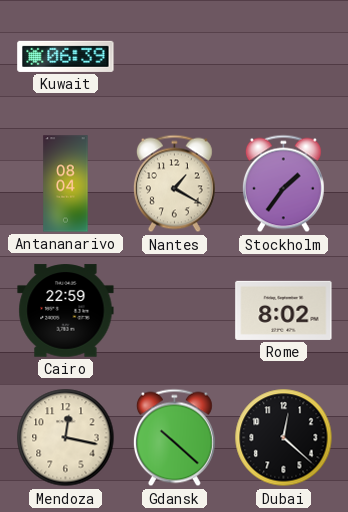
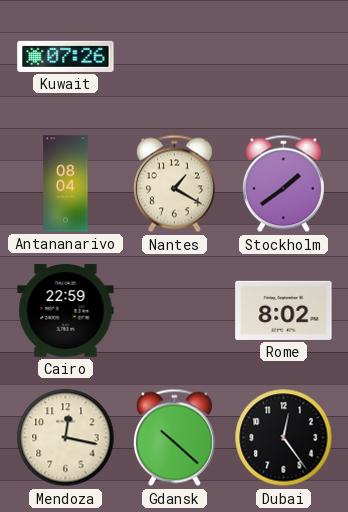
Kuwait: 06:39 -> 07:26 (66, 56)
Stockholm: 1:36 -> 1:39 (283, 184)
Dubai: 12:22 -> 12:24 (284, 438)
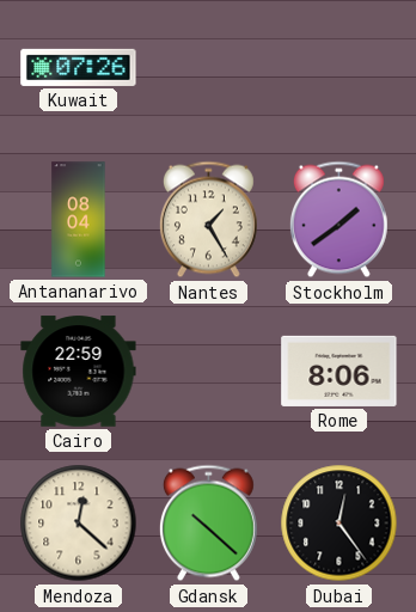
Nantes: 1:20 -> 1:25 (208, 220)
Rome: 8:02 -> 8:06 (339, 371)
Mendoza: 12:17 -> 12:22 (79, 524)
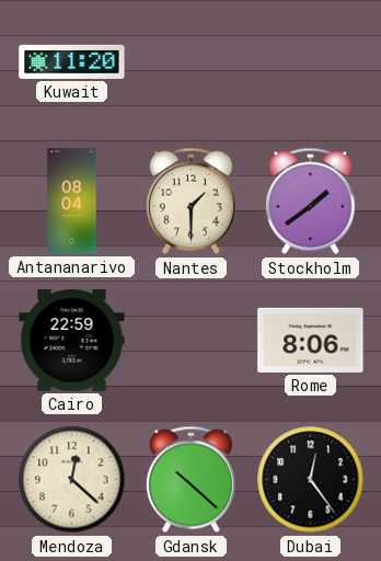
Kuwait: 07:26 -> 11:20 (72, 61)
Nantes: 1:25 -> 1:30 (190, 202)
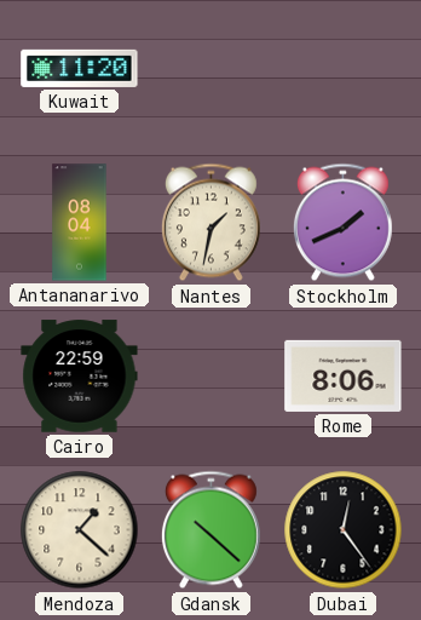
Nantes: 1:30 -> 1:32 (211, 223)
Stockholm: 1:39 -> 1:41 (342, 223)
Mendoza: 12:22 -> 1:22 (80, 530)
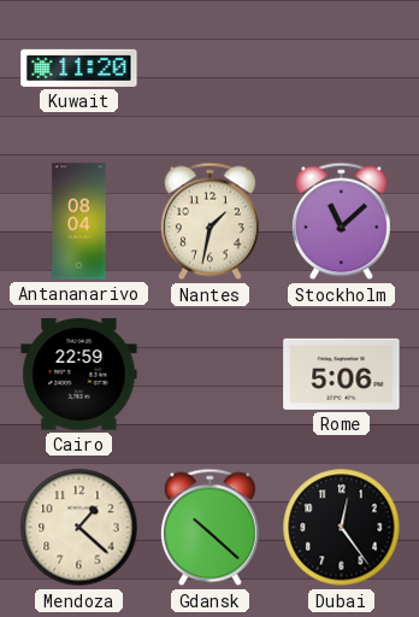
Stockholm: 1:41 -> 11:08 (341, 222)
Rome: 8:06 -> 5:06 (342, 374)
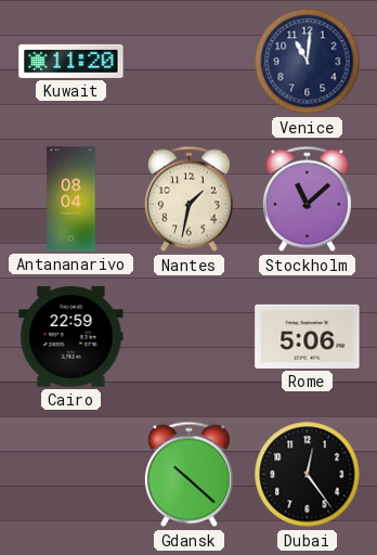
Venice: none -> 11:01 (308, 62)
Mendoza: 1:22 -> none (79, 528)
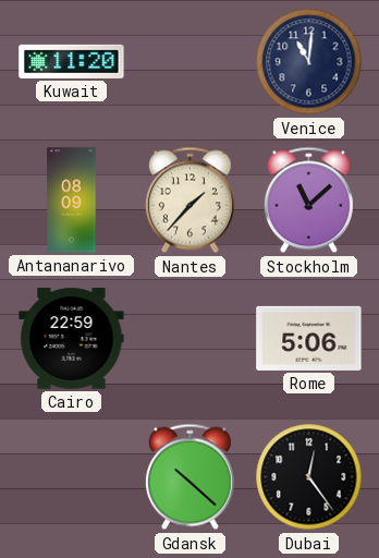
Antananarivo: 08:04 -> 08:09 (72, 201)
Nantes: 1:32 -> 1:37 (189, 201)
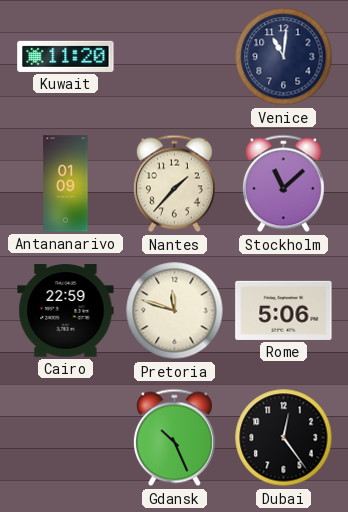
Antananarivo: 08:09 -> 01:09 (66, 184)
Pretoria: none -> 11:48 (175, 311)
Gdansk: 10:22 -> 10:26 (174, 438)
